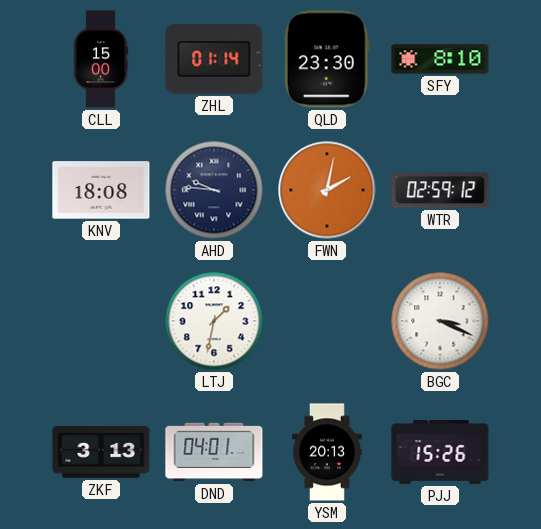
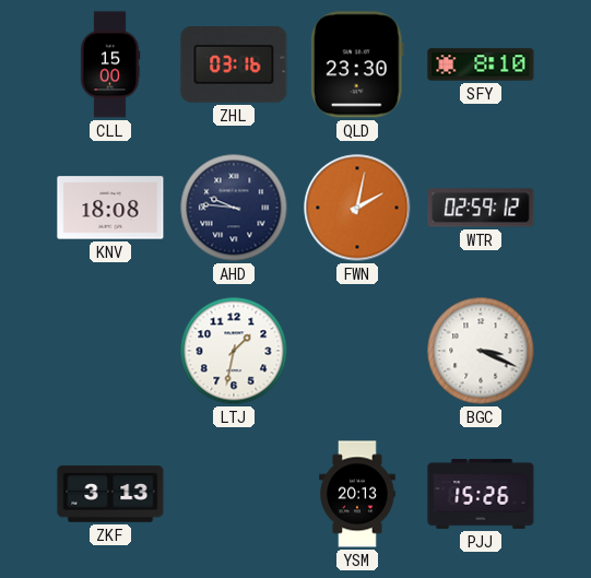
ZHL: 01:14 -> 03:16 (234, 66)
DND: 04:01 -> none (214, 452)
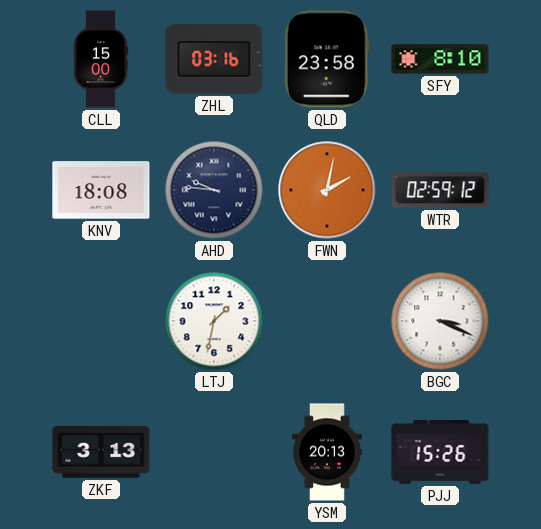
QLD: 23:30 -> 23:58 (327, 59)
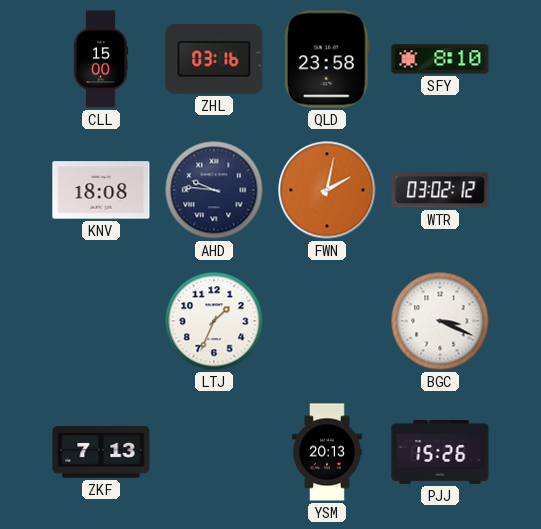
WTR: 02:59 -> 03:02 (440, 190)
LTJ: 1:32 -> 1:34 (214, 321)
ZKF: 3:13 -> 7:13 (101, 452)
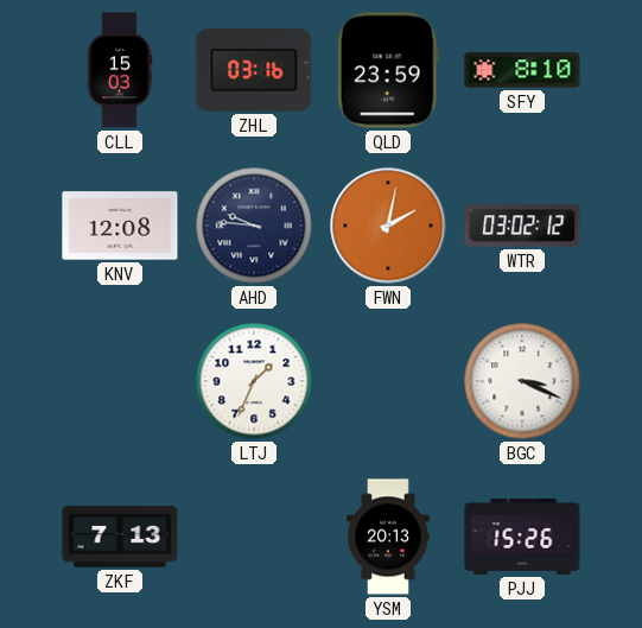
CLL: 15:00 -> 15:03 (120, 70)
QLD: 23:58 -> 23:59 (388, 70)
KNV: 18:08 -> 12:08 (120, 226)
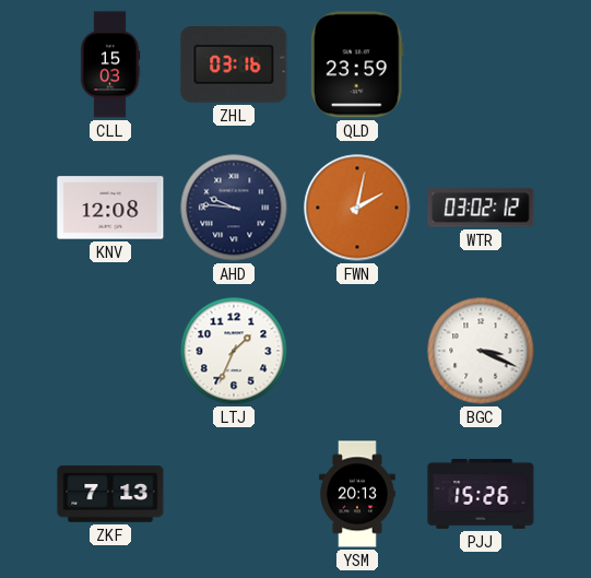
SFY: 8:10 -> none (522, 70)
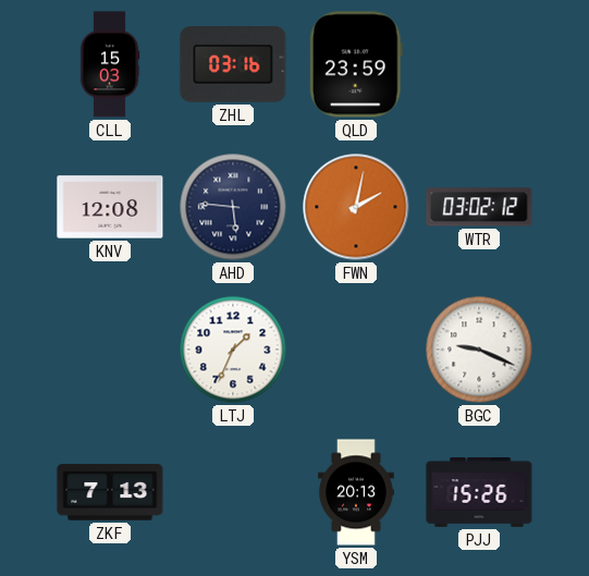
AHD: 9:46 -> 5:46 (233, 207)
BGC: 3:19 -> 9:19 (479, 350)
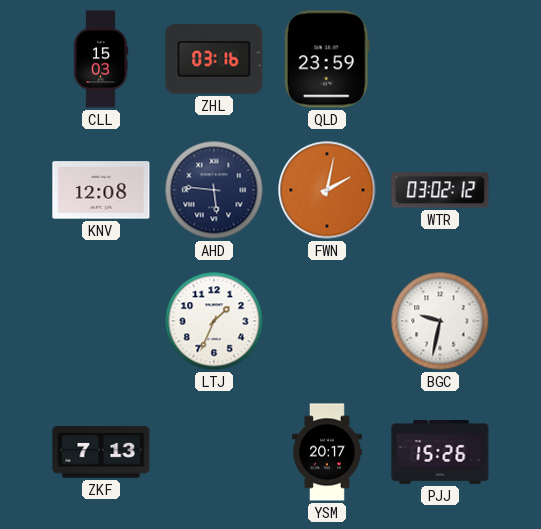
BGC: 9:19 -> 9:32 (440, 321)
YSM: 20:13 -> 20:17 (327, 452)
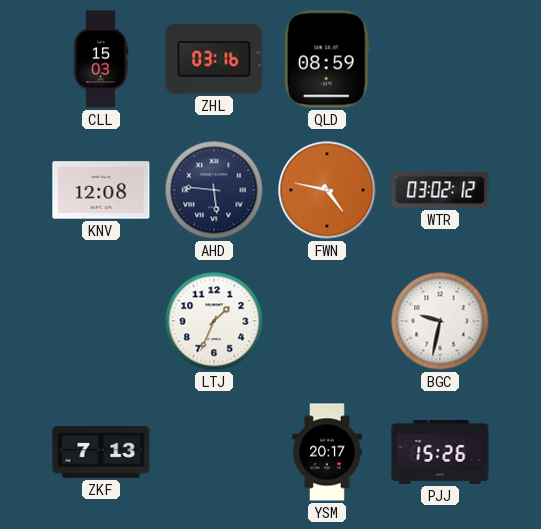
QLD: 23:59 -> 08:59 (327, 59)
FWN: 2:02 -> 4:47 (327, 190)
